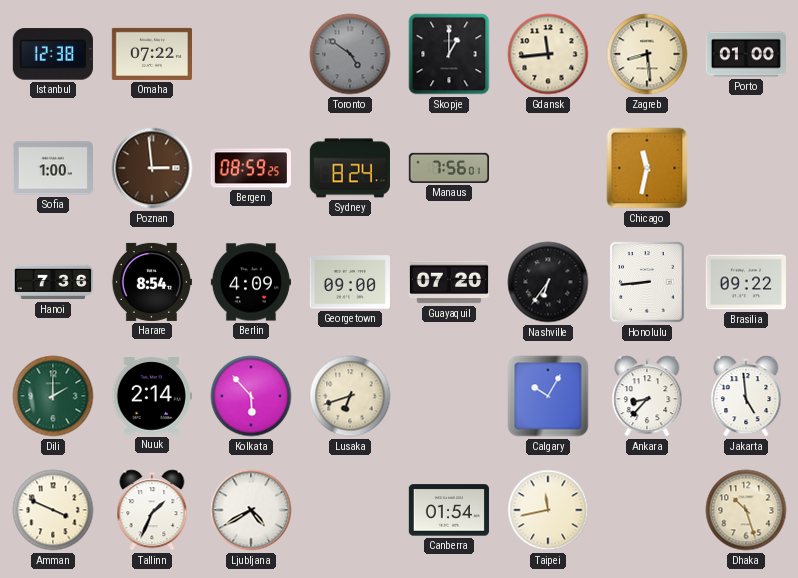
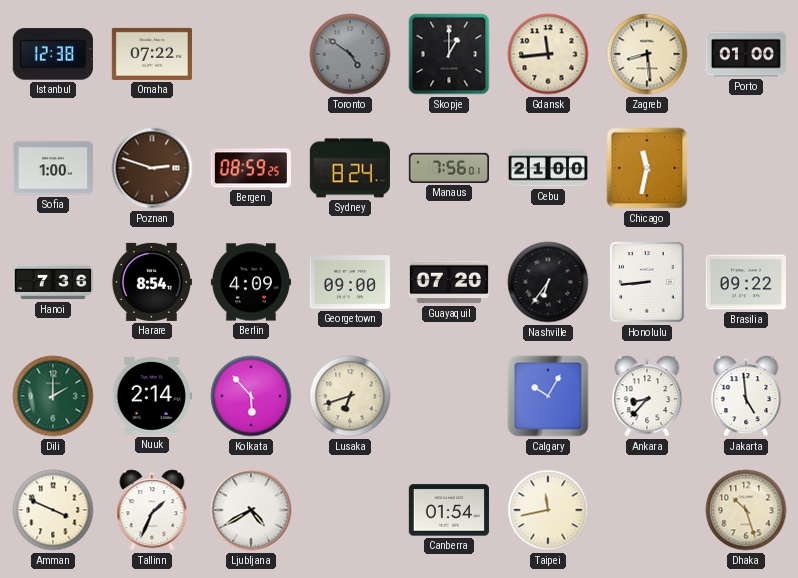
Poznan: 2:59 -> 2:48 (152, 168)
Cebu: none -> 21:00 (548, 168)
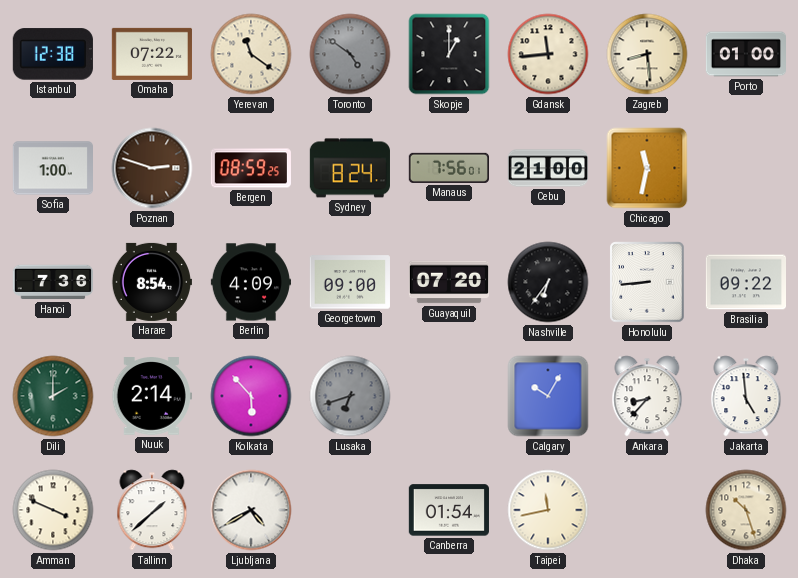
Yerevan: none -> 11:21 (251, 54)
Lusaka dial: cream -> grey (350, 396)
Tallinn: 1:34 -> 1:38 (152, 510)
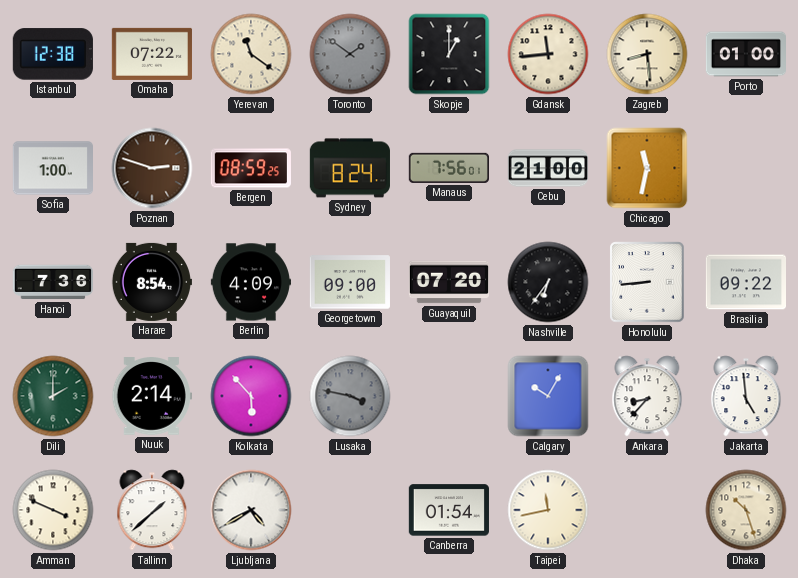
Toronto: 4:51 -> 1:51 (350, 54)
Lusaka: 6:42 -> 3:47 (350, 396)
